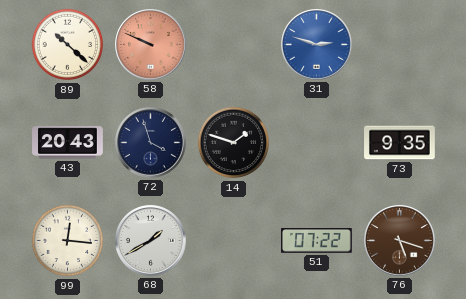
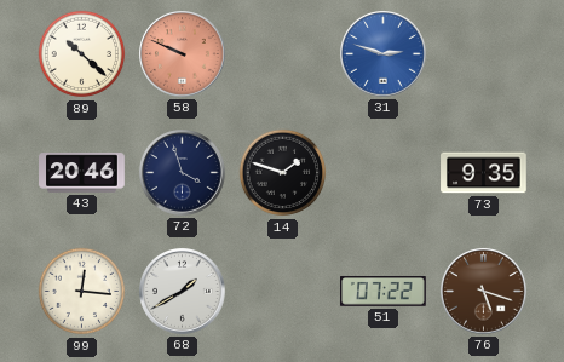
43: 20:43 -> 20:46 (82, 173)
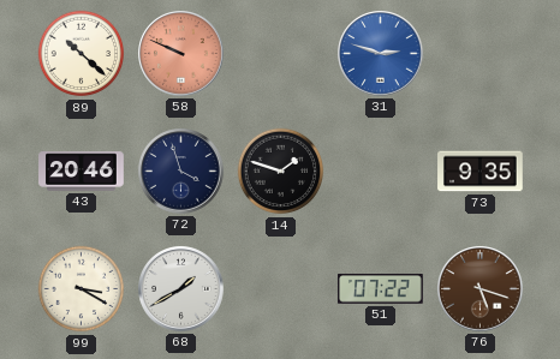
99: 12:16 -> 3:20 (82, 289)
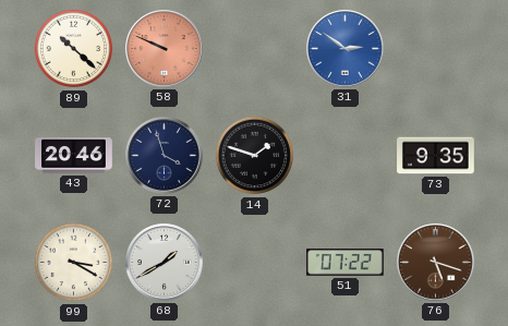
31: 2:48 -> 2:51 (346, 49)
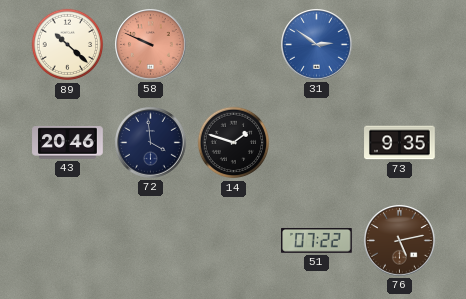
72: 3:57 -> 3:59 (151, 143)
99: 3:20 -> none (74, 263)
68: 1:40 -> none (165, 263)
76: 5:18 -> 5:13 (400, 241)
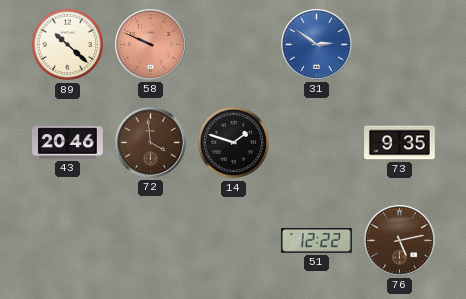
72 dial: navy -> brown (151, 143)
51: 07:22 -> 12:22 (317, 241)
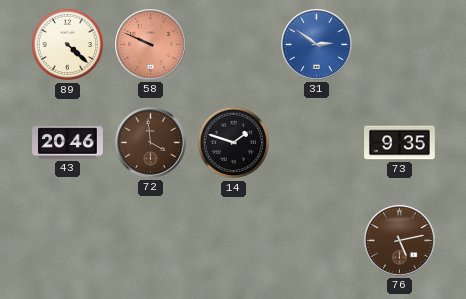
89: 10:22 -> 4:22 (68, 45)
51: 12:22 -> none (317, 241)
